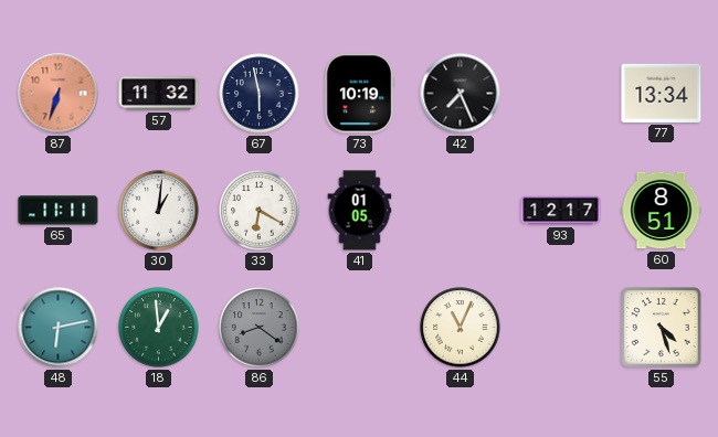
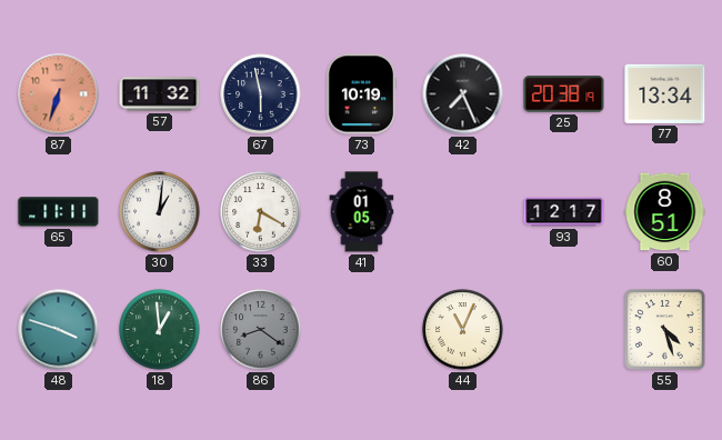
25: none -> 20:38 (564, 94)
48: 6:13 -> 3:48 (59, 330)
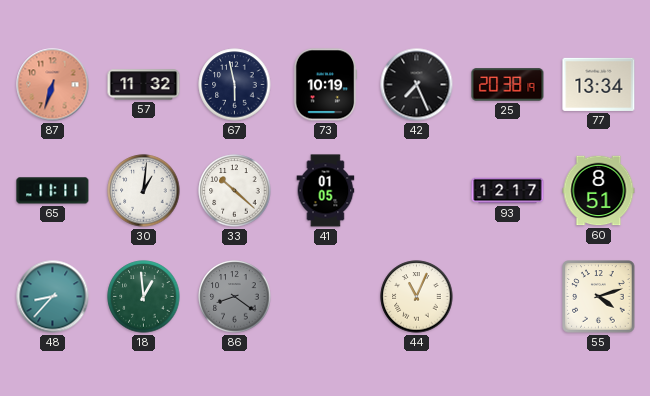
33: 6:20 -> 10:22 (235, 191)
48: 3:48 -> 8:37 (53, 297)
55: 4:27 -> 4:12 (599, 297)
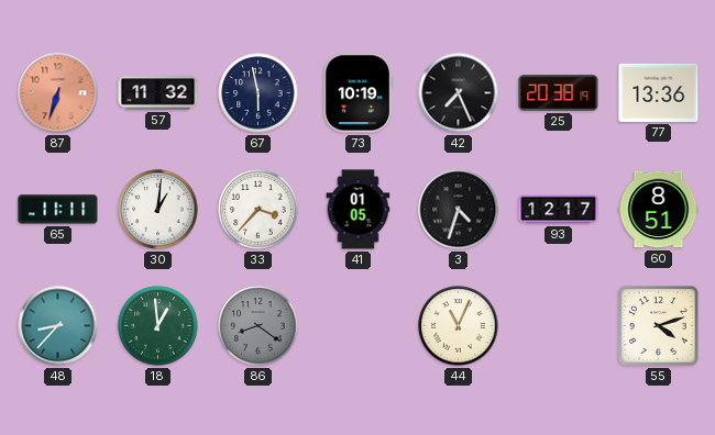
77: 13:34 -> 13:36 (659, 92)
33: 10:22 -> 3:37 (258, 210)
3: none -> 4:33 (459, 210)
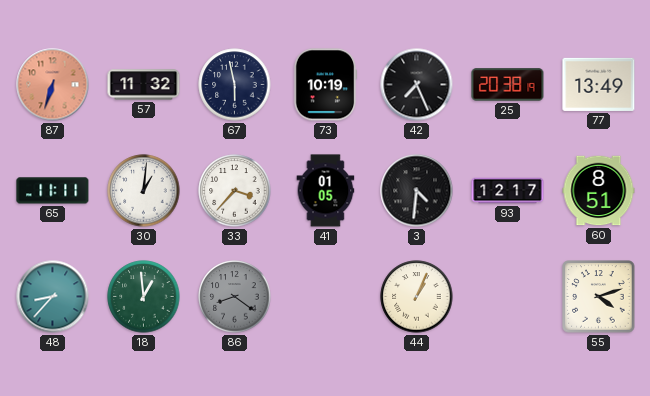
77: 13:36 -> 13:49 (599, 84)
3: 4:33 -> 4:31 (417, 191)
44: 11:04 -> 1:04 (417, 297)
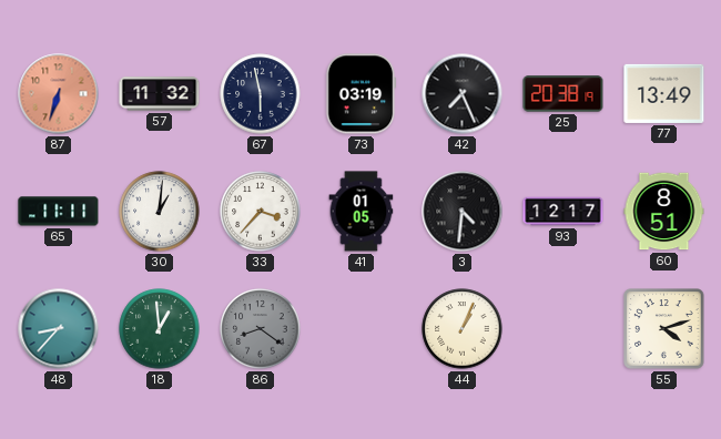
73: 10:19 -> 03:19 (360, 94)
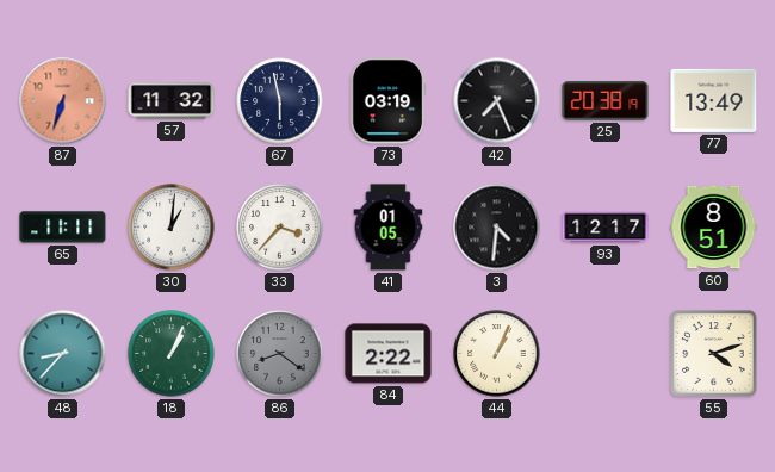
18: 12:59 -> 1:04 (172, 354)
84: none -> 2:22 (389, 354)
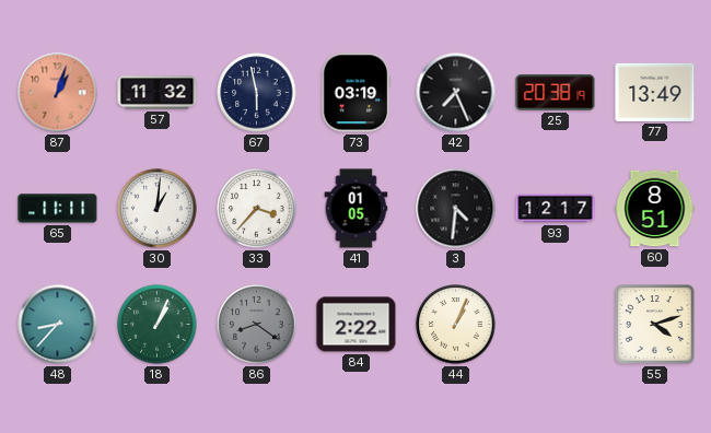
87: 6:33 -> 1:03 (58, 93)
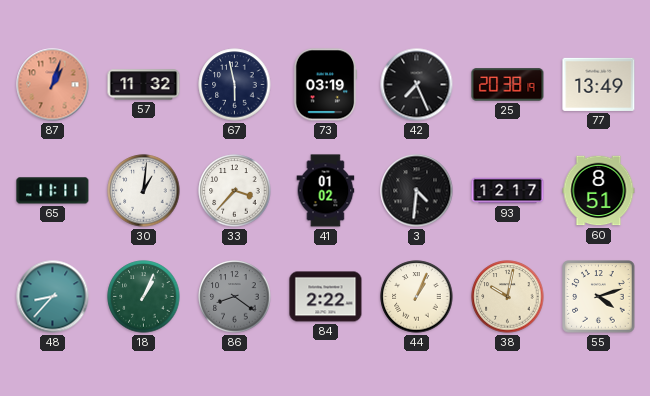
41: 01:05 -> 01:02 (326, 191)
38: none -> 10:02 (508, 297)
